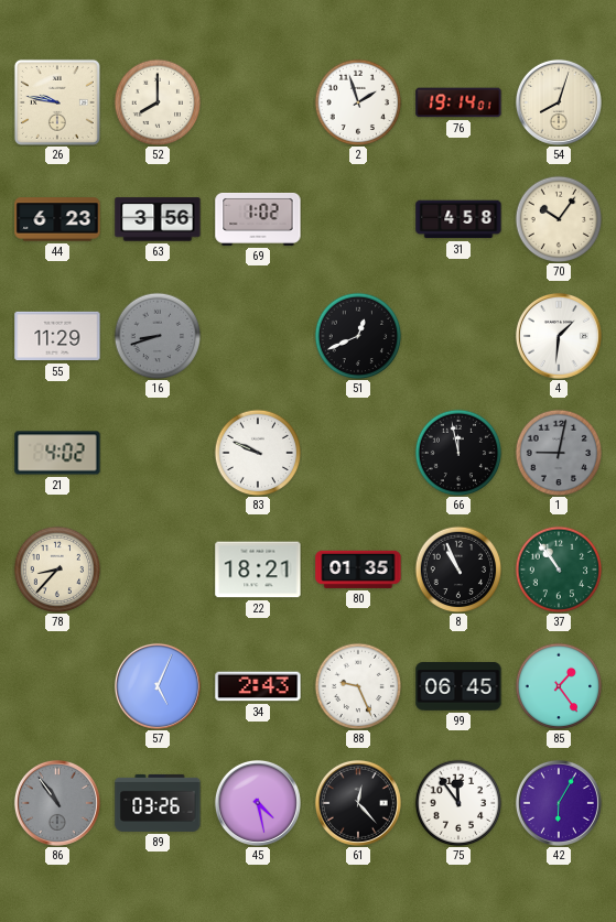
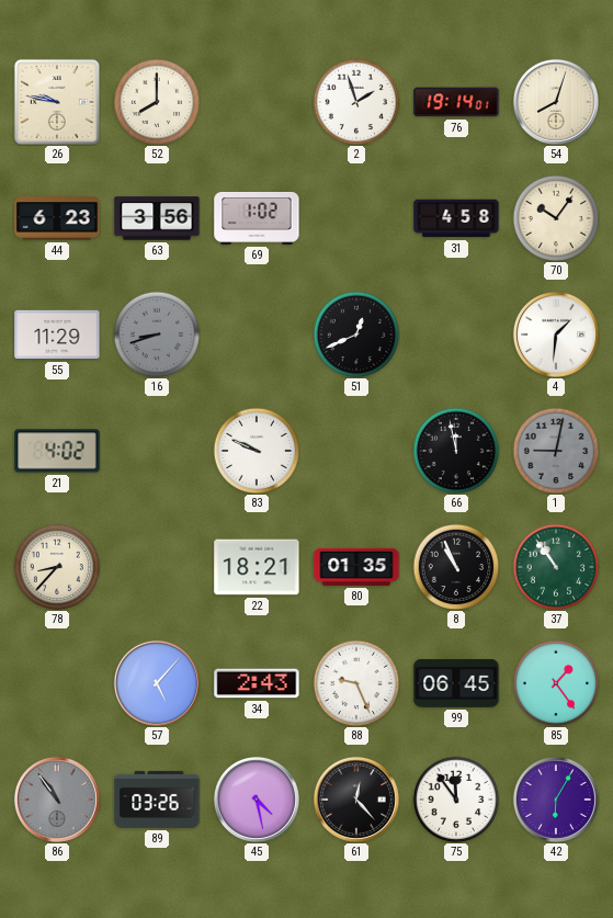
57: 5:04 -> 5:07 (157, 683)
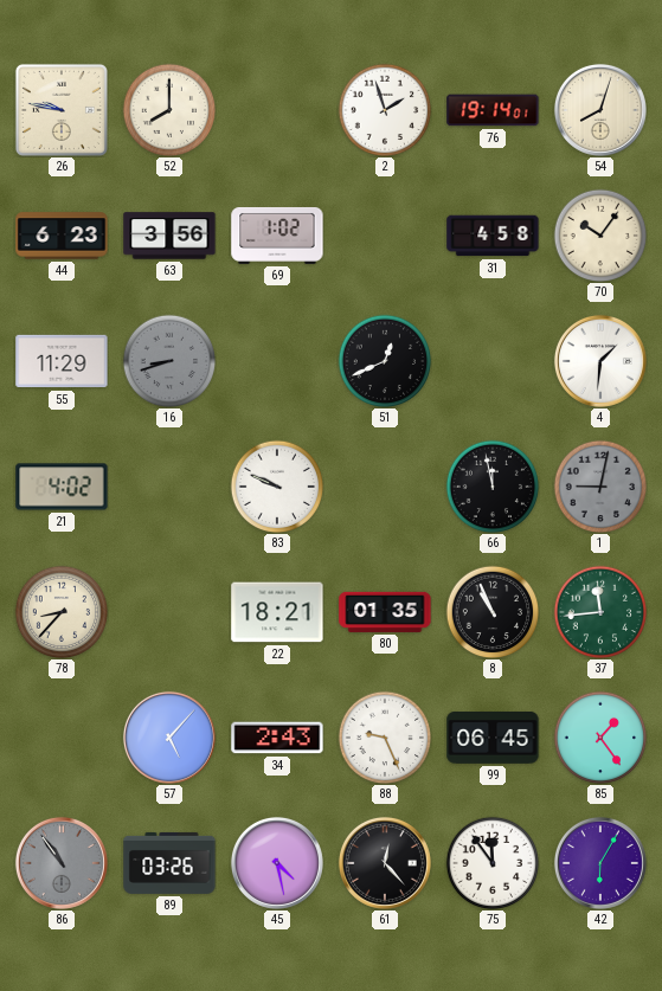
37: 10:54 -> 11:44 (600, 612)
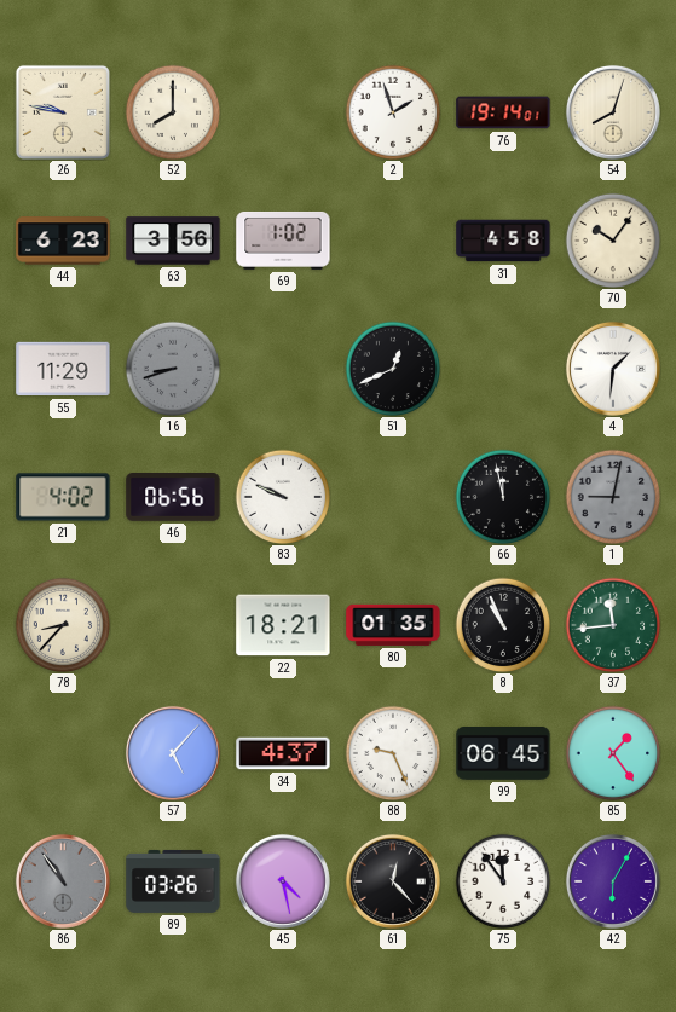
46: none -> 06:56 (173, 498)
34: 2:43 -> 4:37 (283, 753)
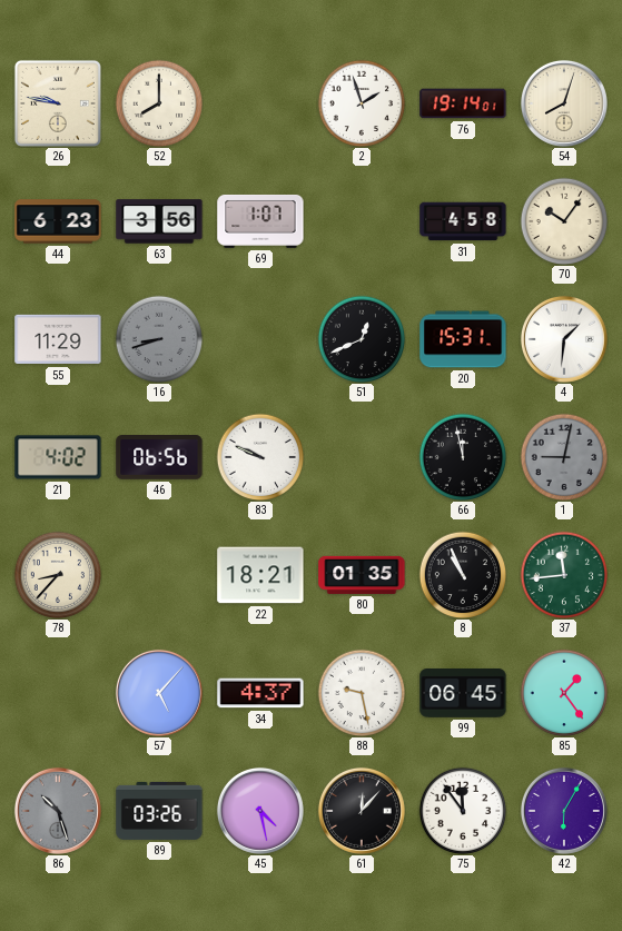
69: 1:02 -> 1:07 (260, 221)
20: none -> 15:31 (463, 339)
88: 9:26 -> 9:28 (362, 693)
86: 10:54 -> 10:27 (58, 811)
61: 12:23 -> 12:07 (362, 811)
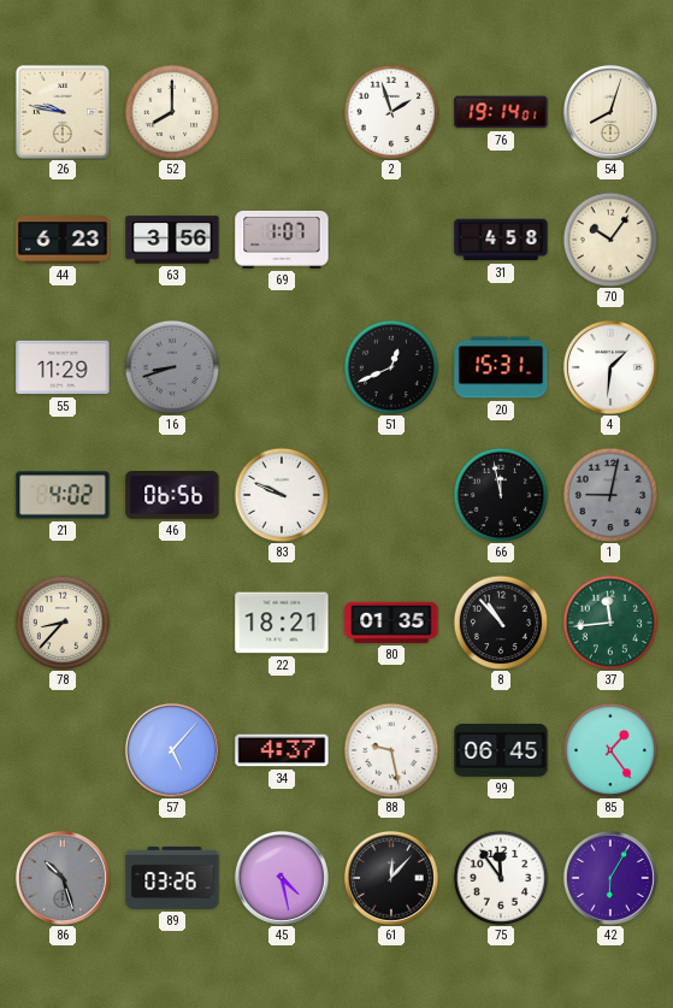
8: 10:56 -> 10:53 (501, 623)
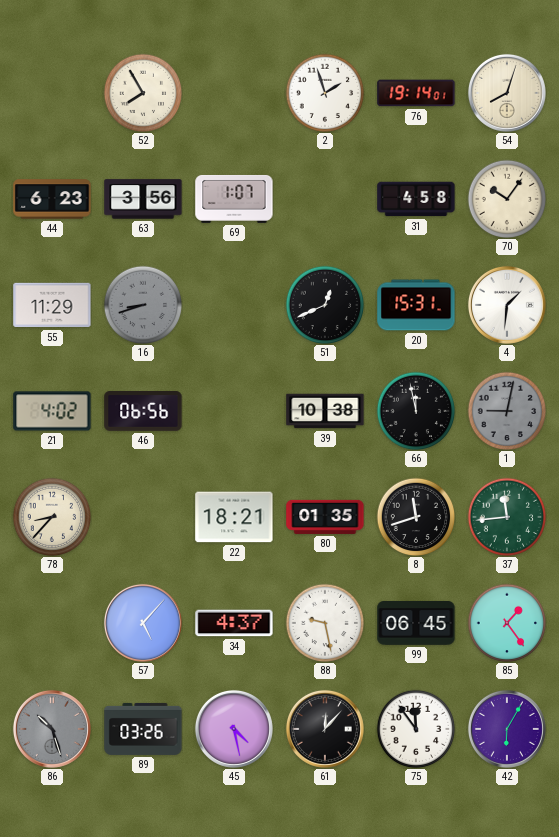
26: 9:47 -> none (63, 112)
52: 8:00 -> 7:55 (143, 93)
83: 9:49 -> none (282, 495)
39: none -> 10:38 (325, 411)
8: 10:53 -> 11:42 (416, 517)
